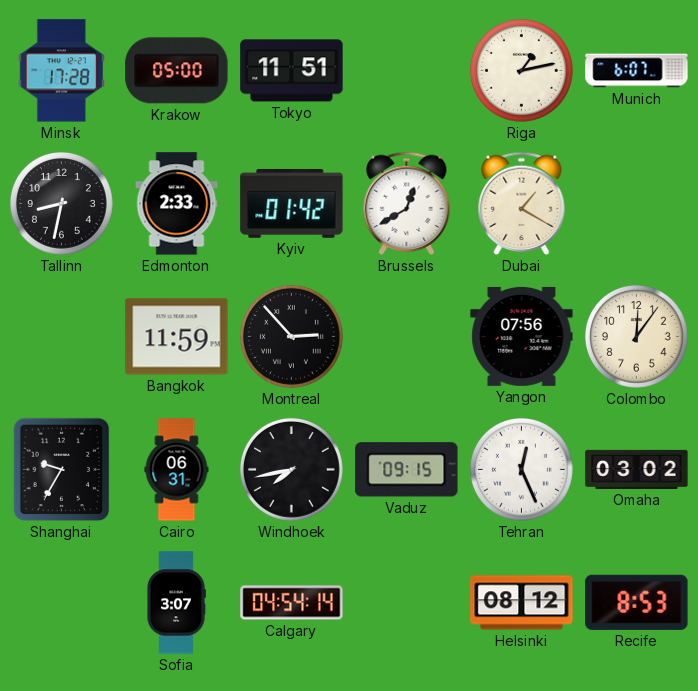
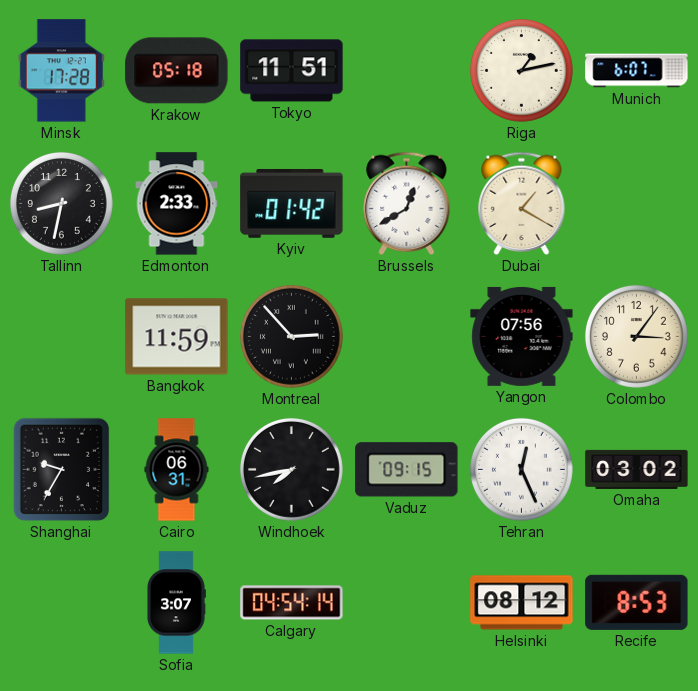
Krakow: 05:00 -> 05:18 (177, 71)
Colombo: 12:06 -> 3:06 (637, 337)
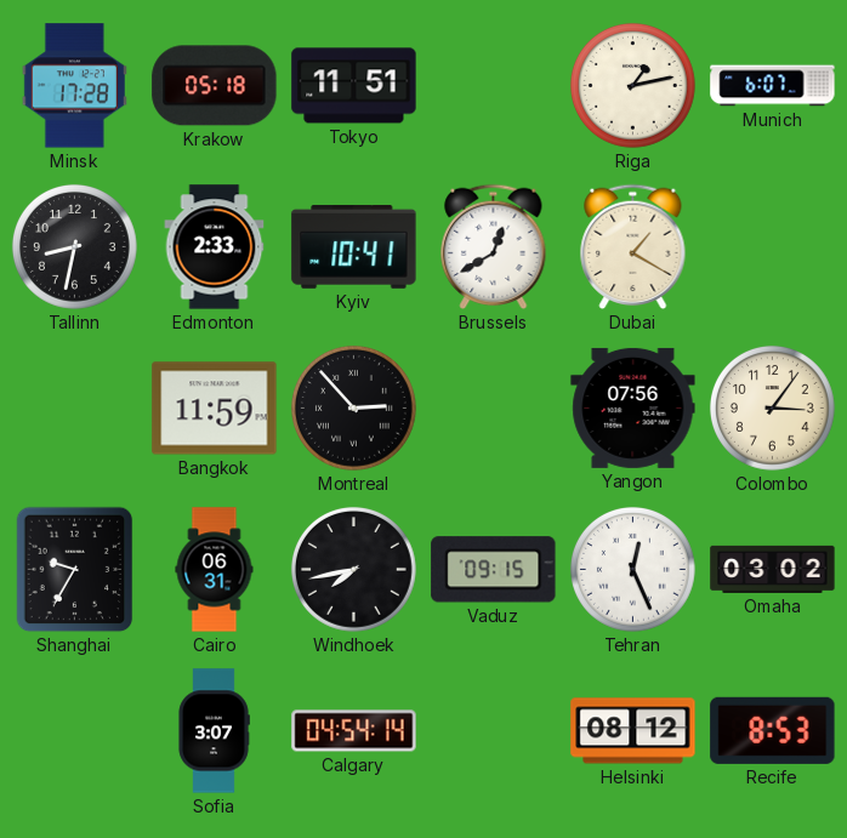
Kyiv: 01:42 -> 10:41 (354, 246)
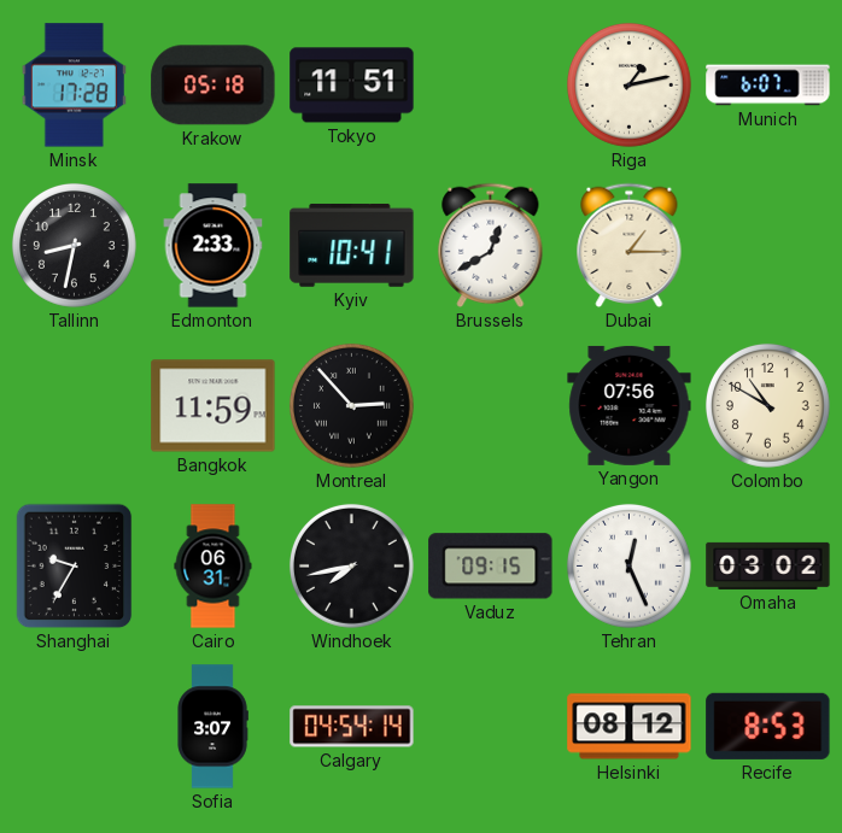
Dubai: 1:20 -> 1:15 (630, 246)
Colombo: 3:06 -> 10:50 (768, 406)
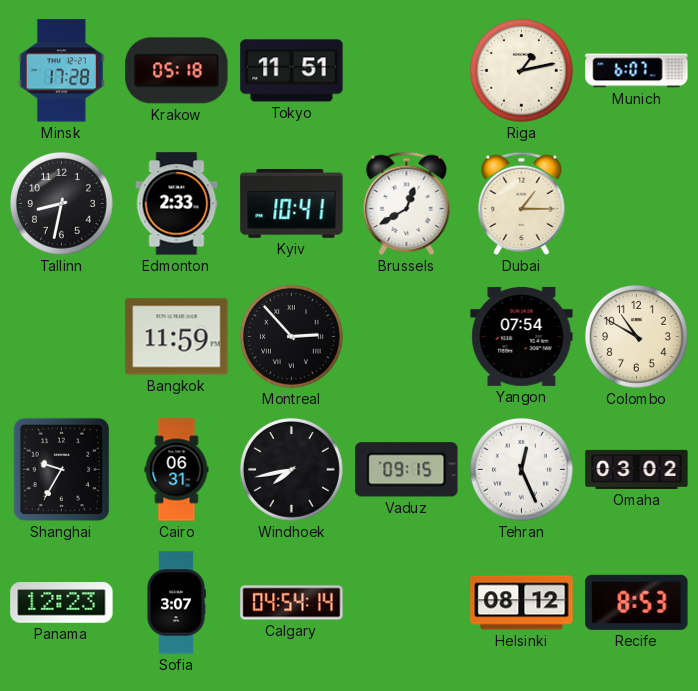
Yangon: 07:56 -> 07:54 (522, 336)
Panama: none -> 12:23 (62, 603)
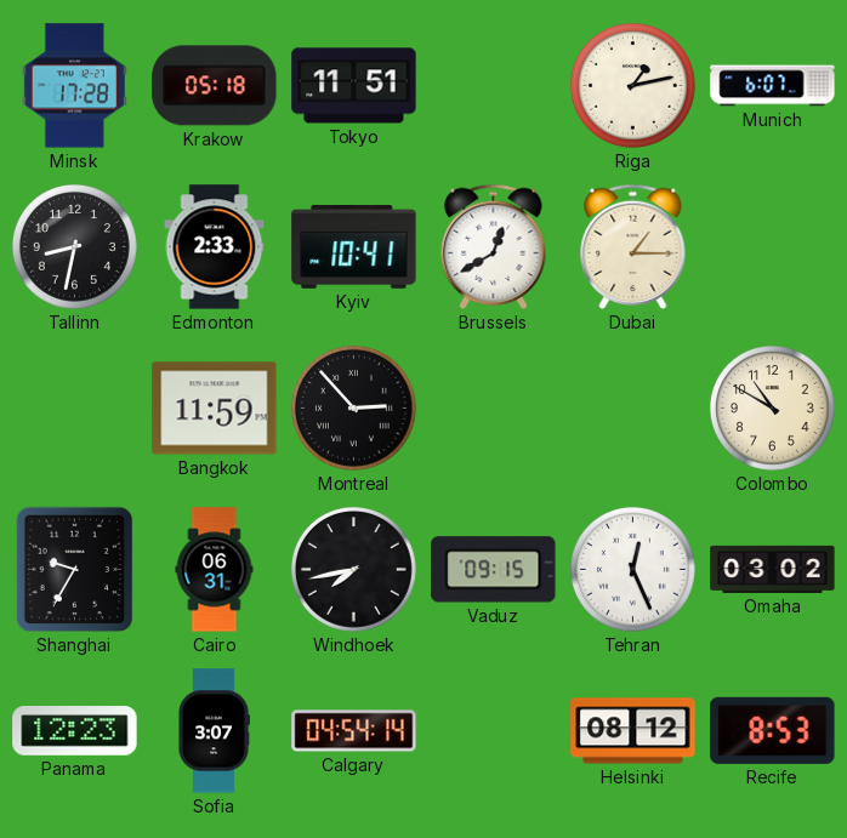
Yangon: 07:54 -> none (522, 336)
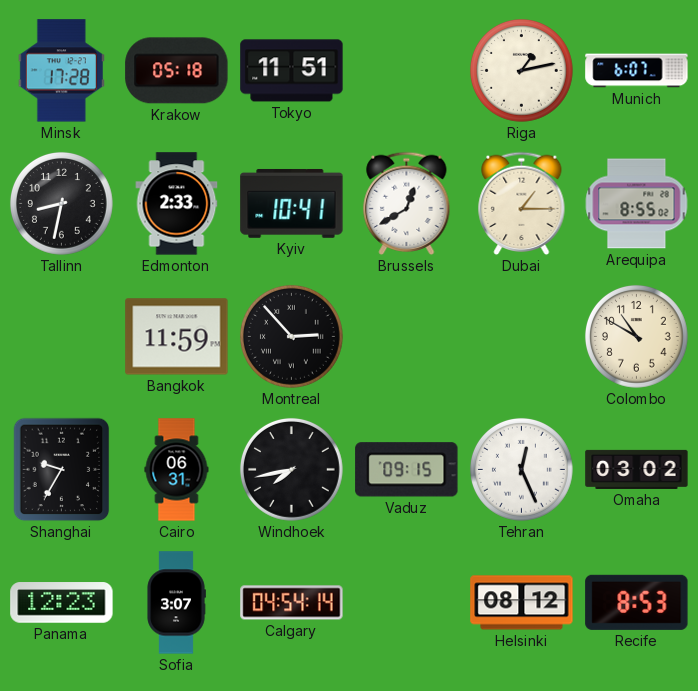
Arequipa: none -> 8:55 (637, 204)
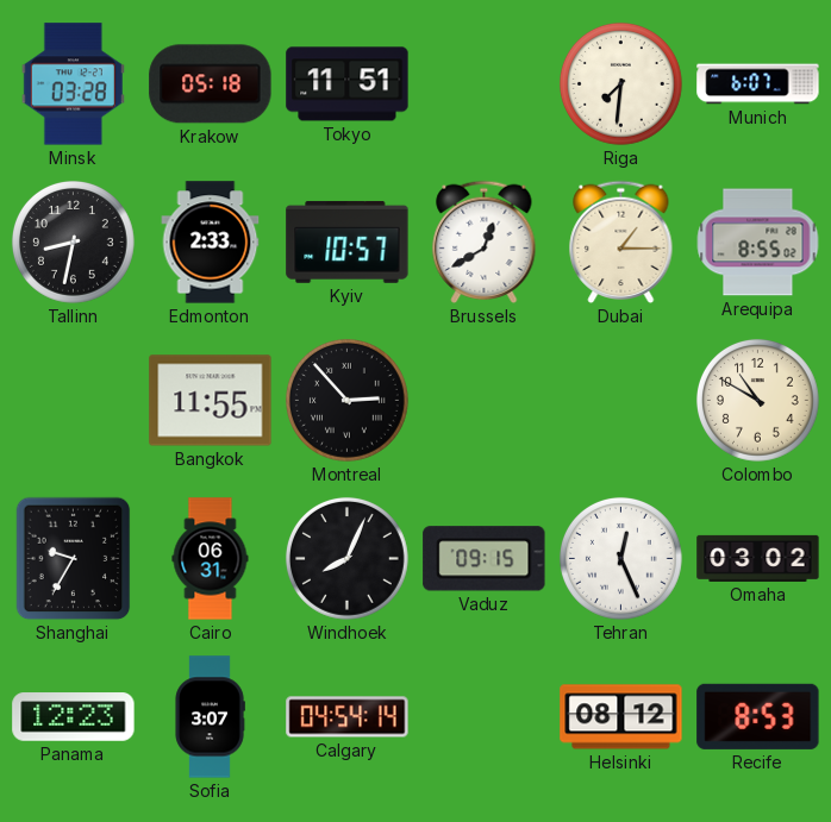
Minsk: 17:28 -> 03:28 (73, 84)
Riga: 1:13 -> 7:31 (621, 84)
Kyiv: 10:41 -> 10:57 (348, 241)
Bangkok: 11:59 -> 11:55 (211, 401)
Windhoek: 7:43 -> 8:04 (348, 559)
